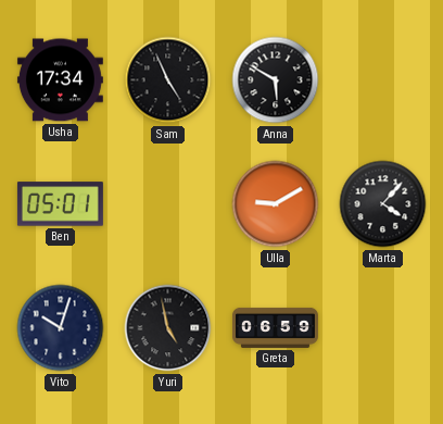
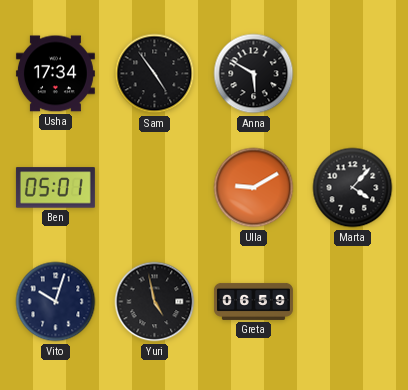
Sam: 4:56 -> 4:54 (155, 74)
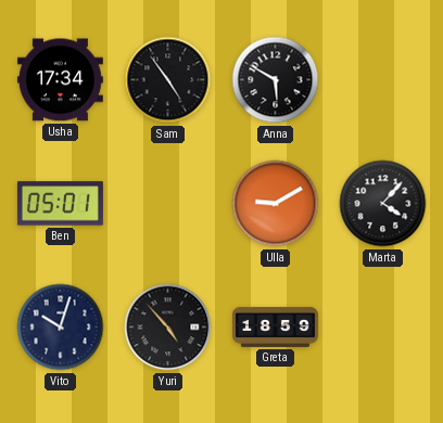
Yuri: 4:58 -> 4:53 (168, 328)
Greta: 06:59 -> 18:59 (275, 326)
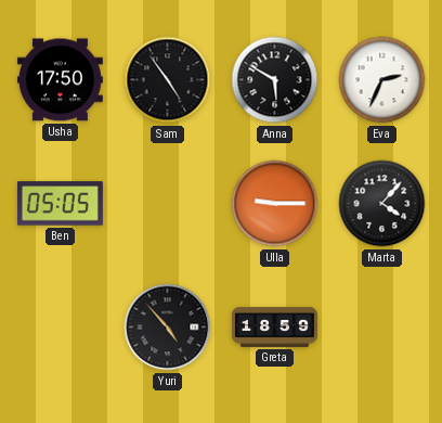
Usha: 17:34 -> 17:50 (60, 80)
Eva: none -> 2:34 (382, 80)
Ben: 05:01 -> 05:05 (60, 204)
Ulla: 9:10 -> 9:15 (275, 204)
Vito: 10:03 -> none (61, 328)
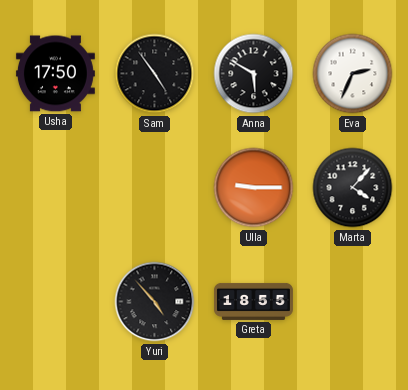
Ben: 05:05 -> none (60, 204)
Greta: 18:59 -> 18:55 (253, 301)
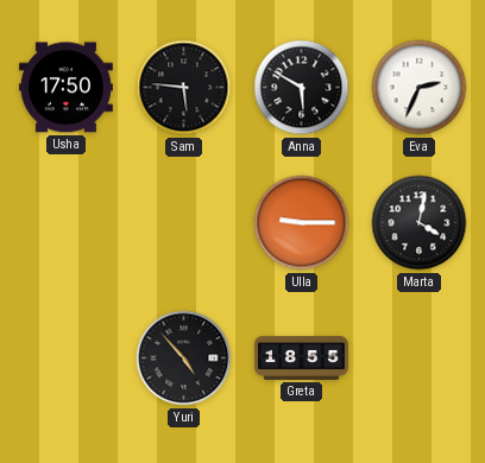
Sam: 4:54 -> 5:46 (184, 88)
Marta: 4:07 -> 4:02 (420, 223)
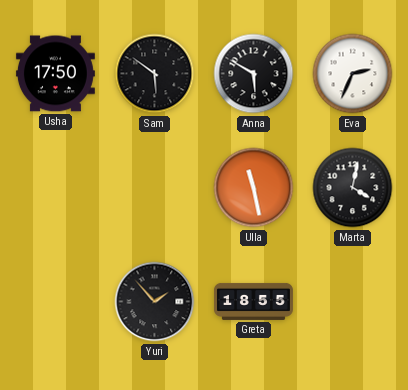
Sam: 5:46 -> 5:51 (155, 74)
Ulla: 9:15 -> 11:28 (254, 188)
Yuri: 4:53 -> 1:53 (155, 302)
